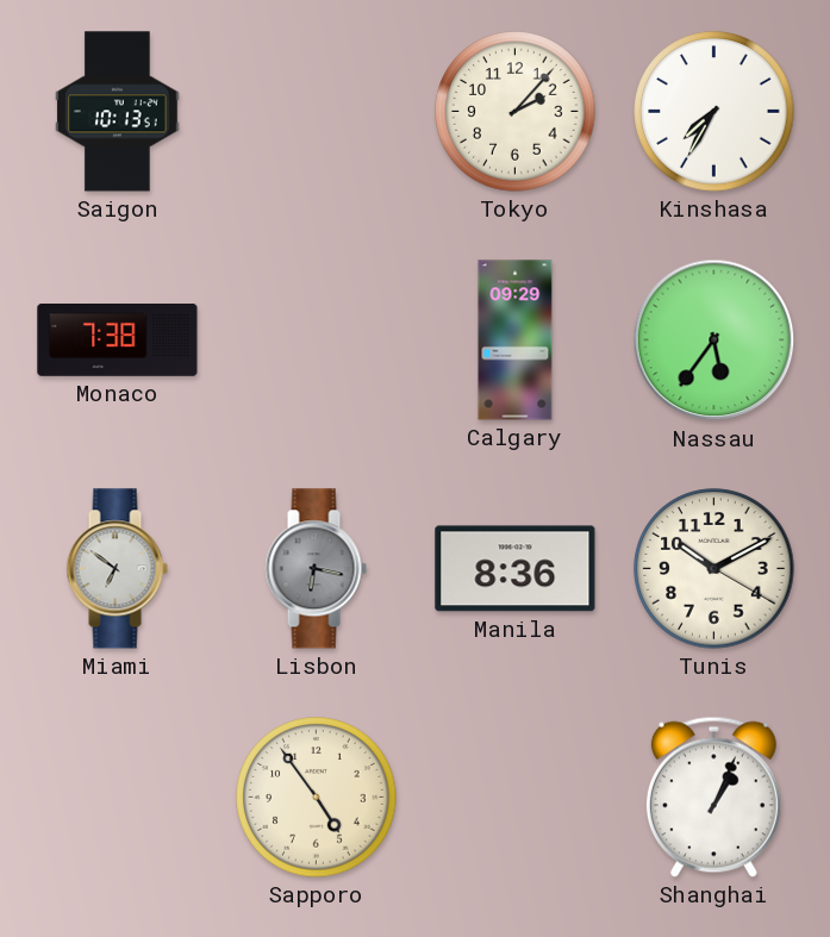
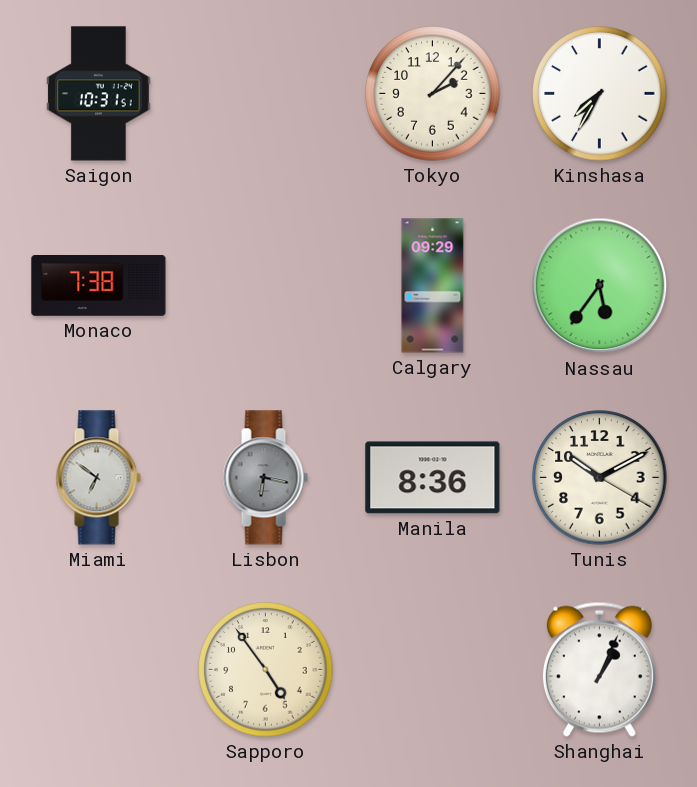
Saigon: 10:13 -> 10:31 (99, 94)
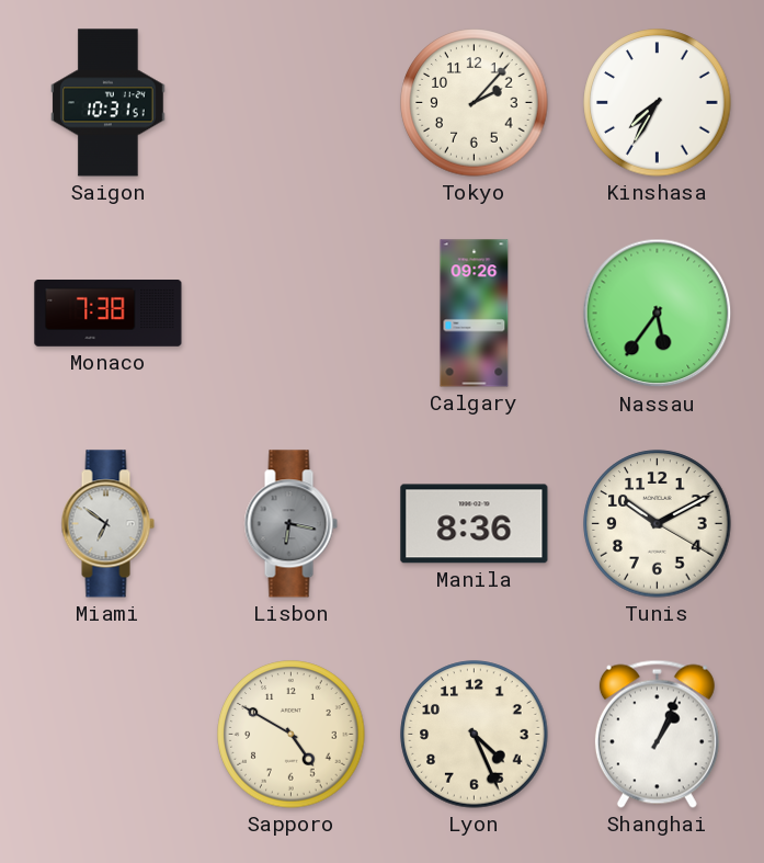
Calgary: 09:29 -> 09:26 (475, 314)
Sapporo: 4:54 -> 4:50 (292, 735)
Lyon: none -> 4:26 (475, 735)
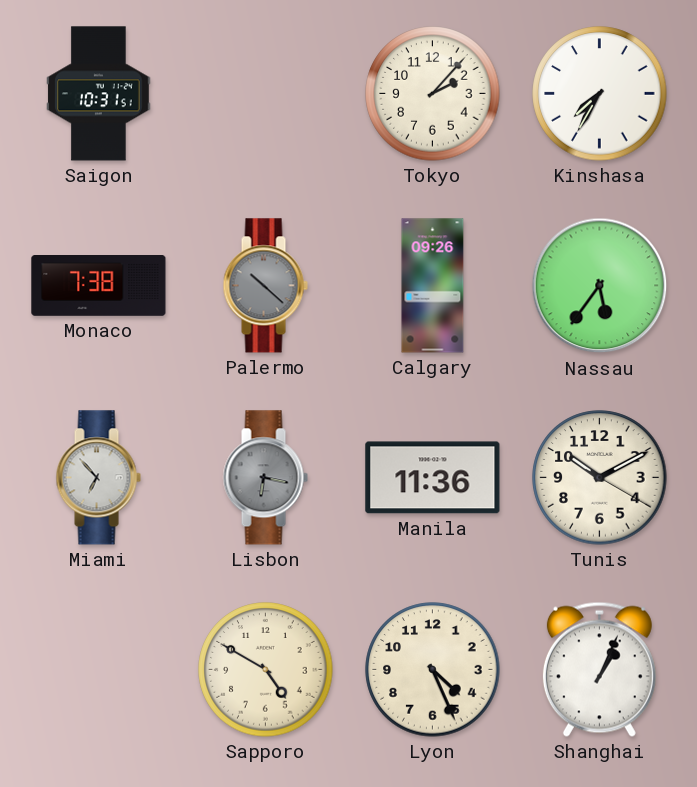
Palermo: none -> 10:22 (265, 286)
Miami: 6:51 -> 6:53 (98, 478)
Manila: 8:36 -> 11:36 (433, 478)
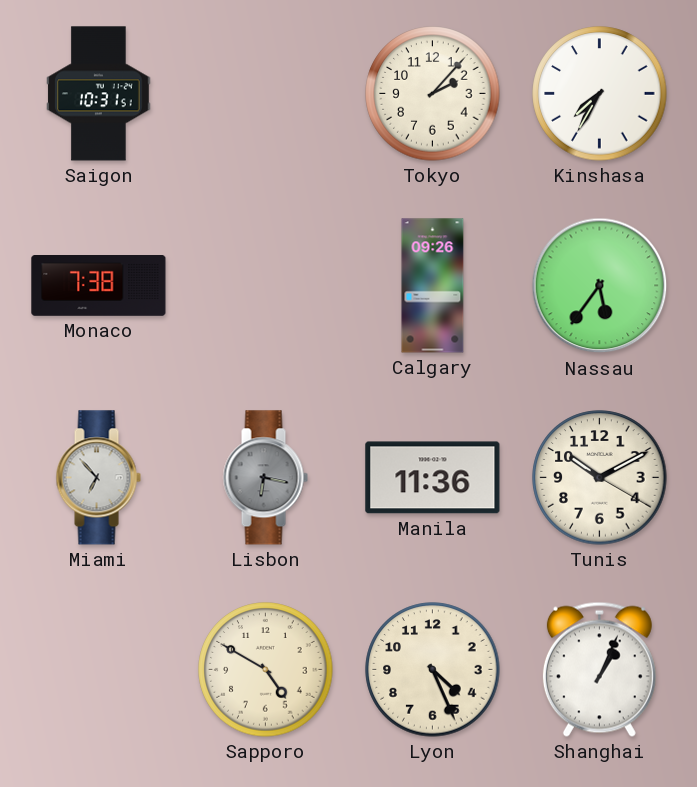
Palermo: 10:22 -> none (265, 286)
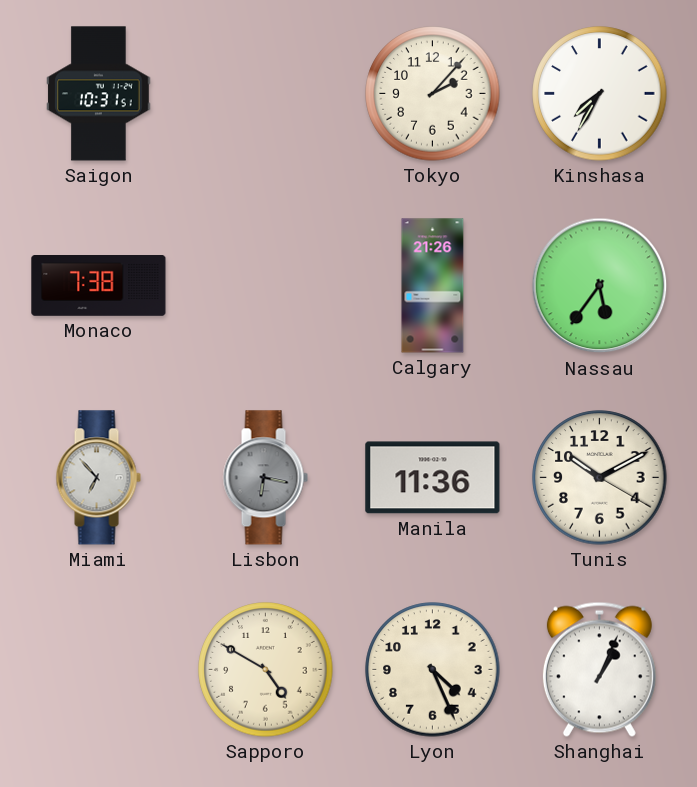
Calgary: 09:26 -> 21:26 (433, 286)
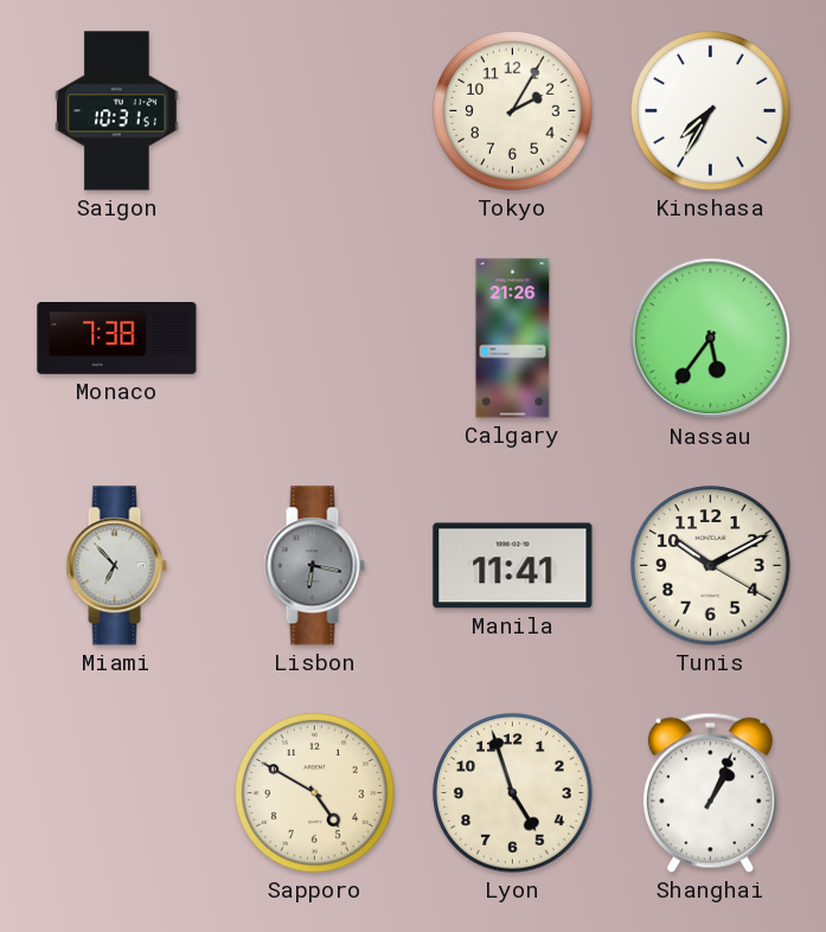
Tokyo: 2:07 -> 2:05 (513, 111)
Manila: 11:36 -> 11:41 (513, 566)
Lyon: 4:26 -> 4:57 (513, 793)
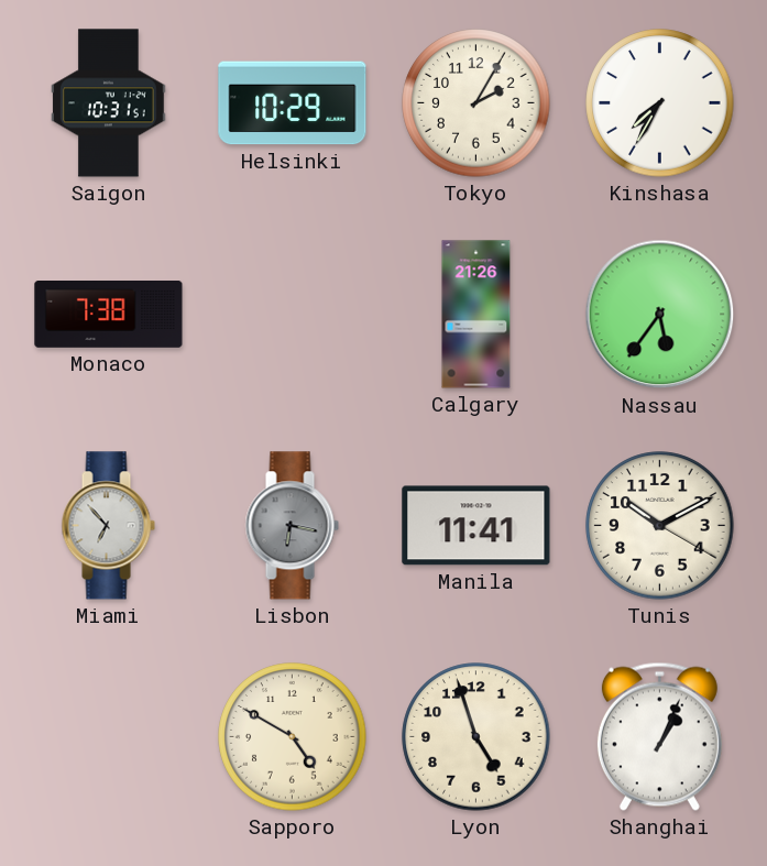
Helsinki: none -> 10:29 (293, 103)
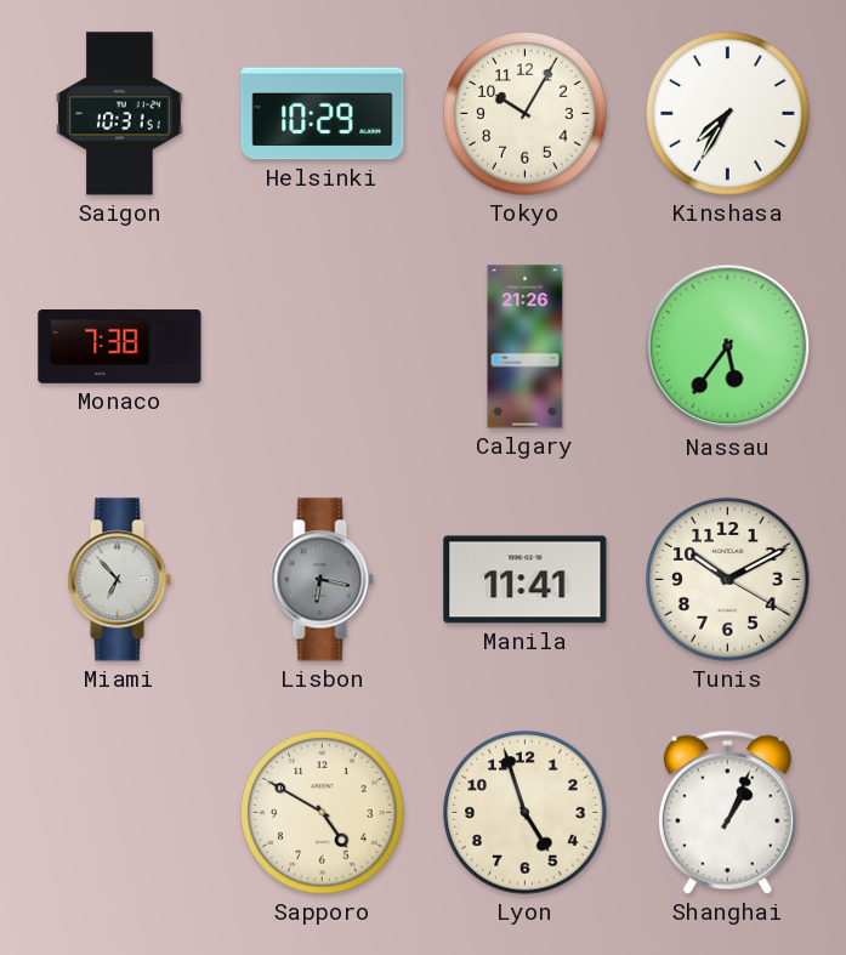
Tokyo: 2:05 -> 10:05 (526, 114)
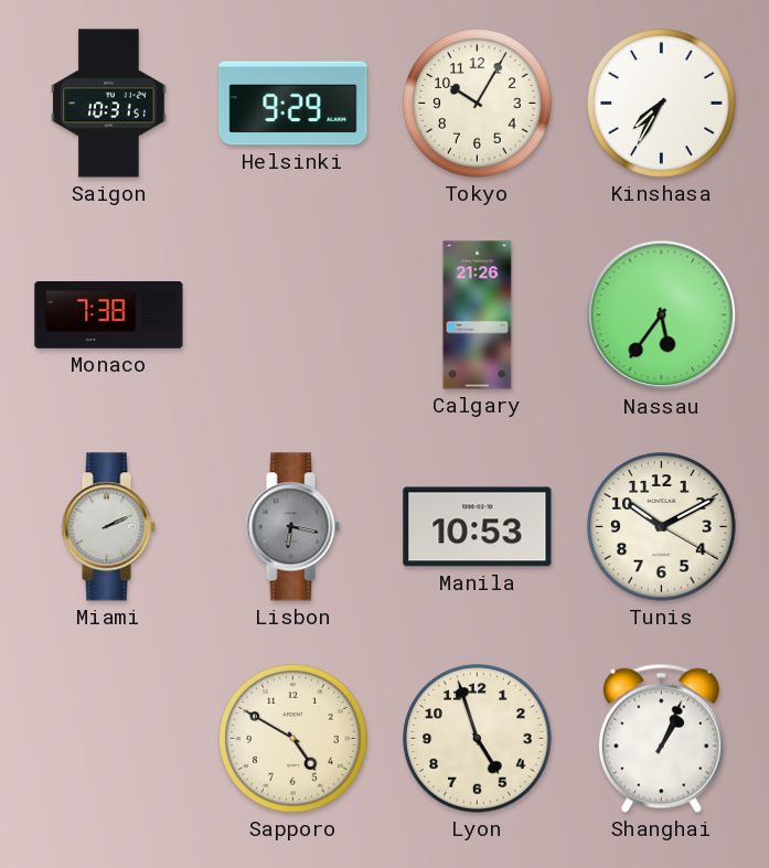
Helsinki: 10:29 -> 9:29 (293, 104)
Miami: 6:53 -> 2:11 (108, 527)
Manila: 11:41 -> 10:53 (478, 527)
